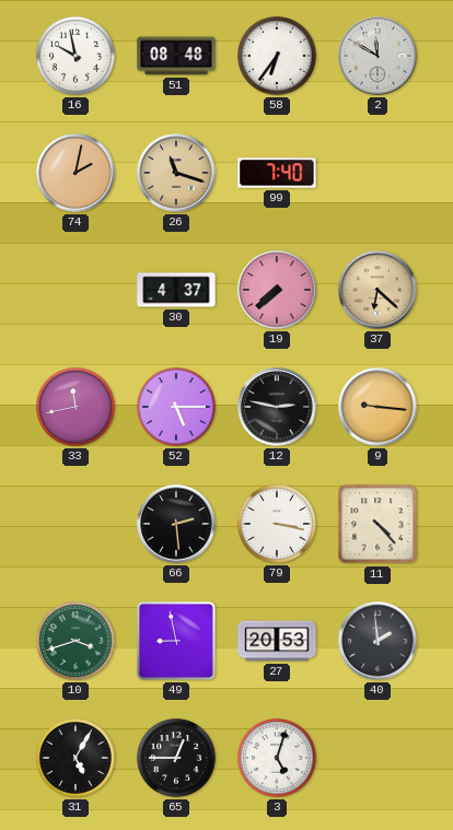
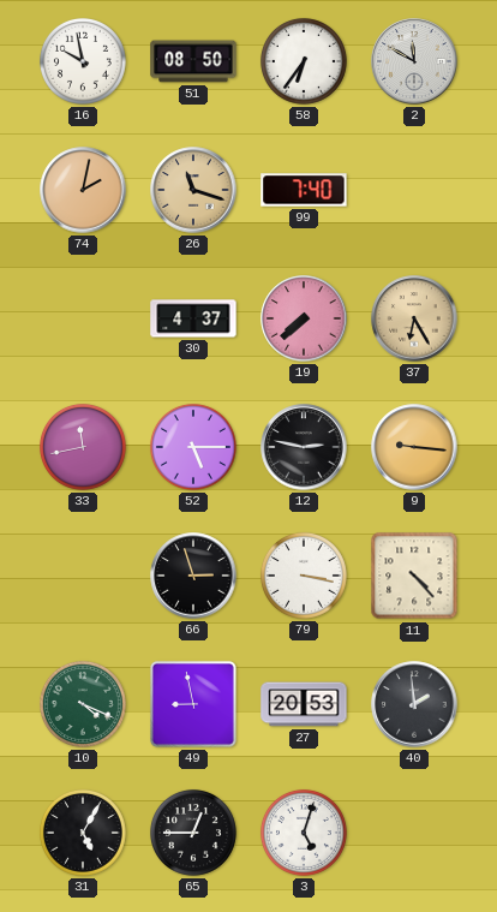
51: 08:48 -> 08:50 (193, 61)
37: 6:22 -> 6:25 (414, 318)
66: 2:29 -> 2:57 (193, 576)
10: 3:42 -> 4:19 (83, 704)
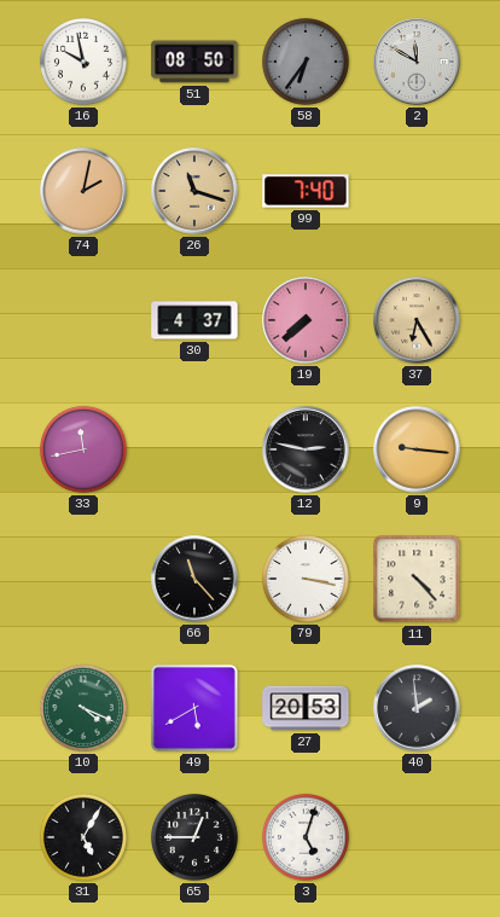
58 dial: white -> grey (306, 62)
52: 5:15 -> none (193, 447)
66: 2:57 -> 11:23 (194, 579)
49: 8:58 -> 5:40 (194, 708)
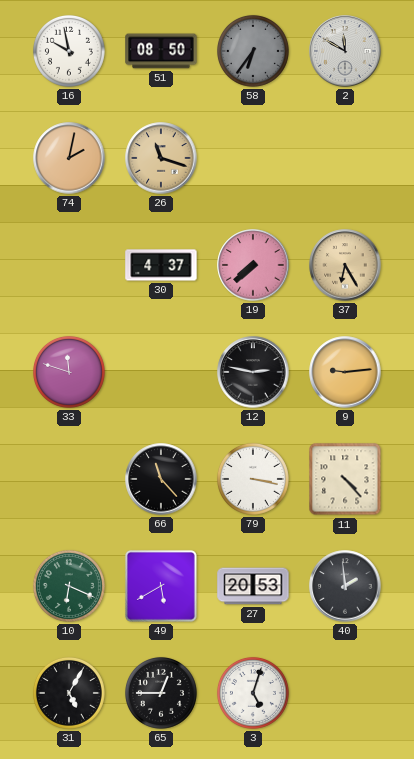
99: 7:40 -> none (306, 191)
33: 11:43 -> 11:48 (69, 372)
9: 9:16 -> 9:14 (345, 372)
10: 4:19 -> 6:19 (69, 586)
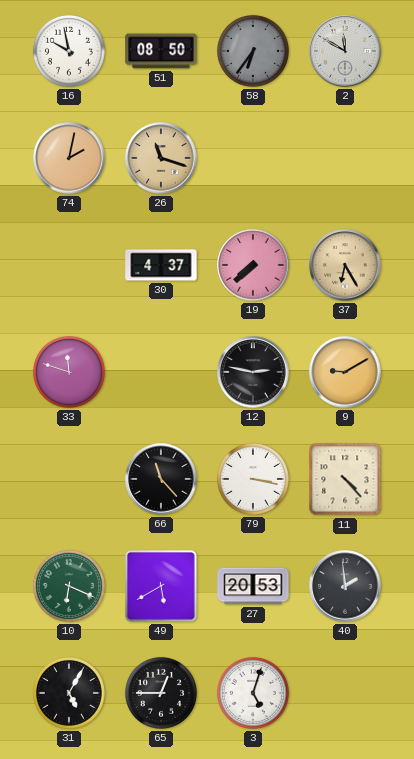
9: 9:14 -> 9:10 (345, 372)
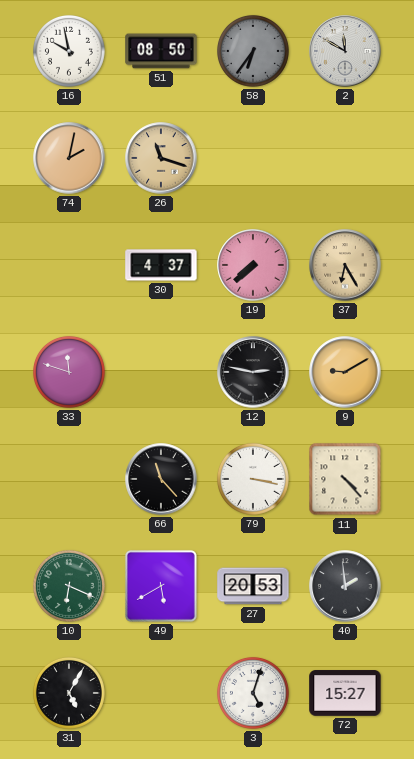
65: 12:45 -> none (161, 693)
72: none -> 15:27 (345, 693)
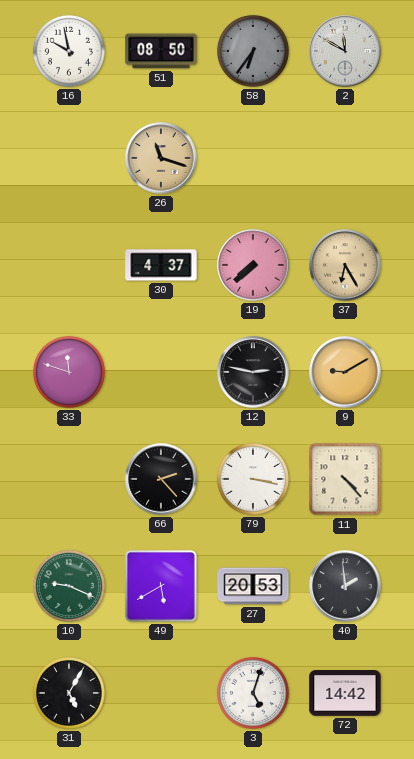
74: 2:02 -> none (69, 158)
66: 11:23 -> 2:23 (161, 479)
10: 6:19 -> 9:19 (69, 586)
72: 15:27 -> 14:42 (345, 693)
